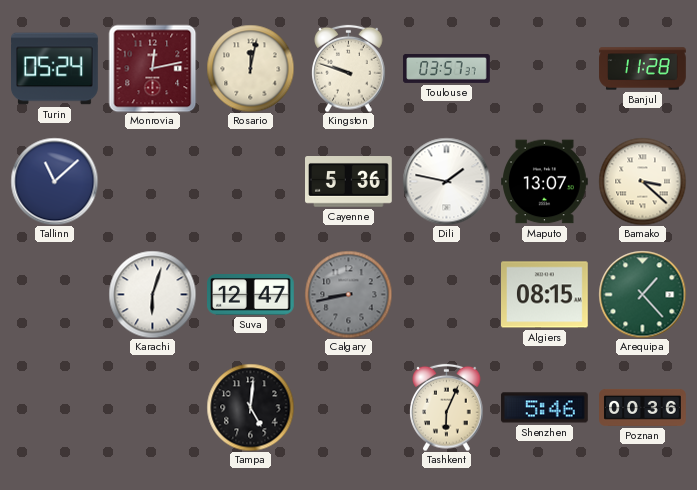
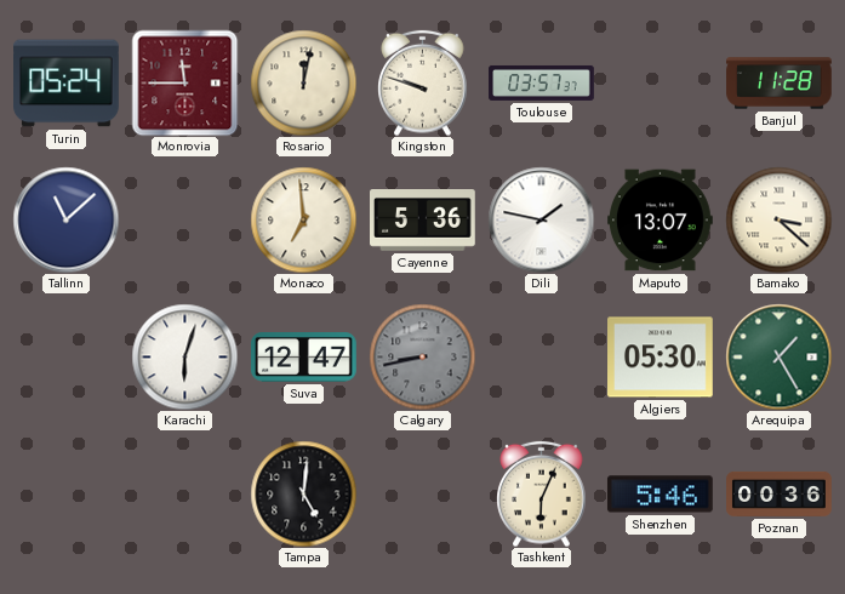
Monrovia: 12:13 -> 11:45 (184, 82)
Monaco: none -> 6:59 (303, 219)
Algiers: 08:15 -> 05:30 (661, 358)
Arequipa: 1:23 -> 1:25 (778, 356)
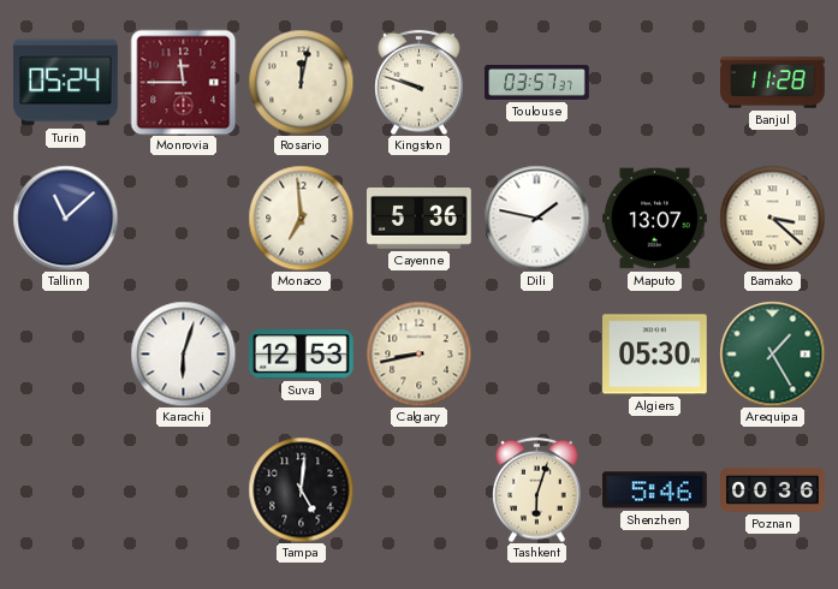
Suva: 12:47 -> 12:53 (302, 355)
Calgary dial: grey -> cream (418, 353)
Tashkent: 6:04 -> 6:03 (537, 489)
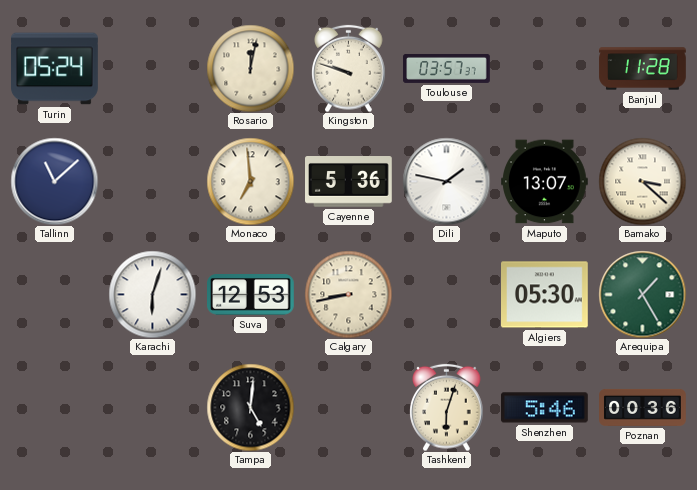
Monrovia: 11:45 -> none (183, 82)
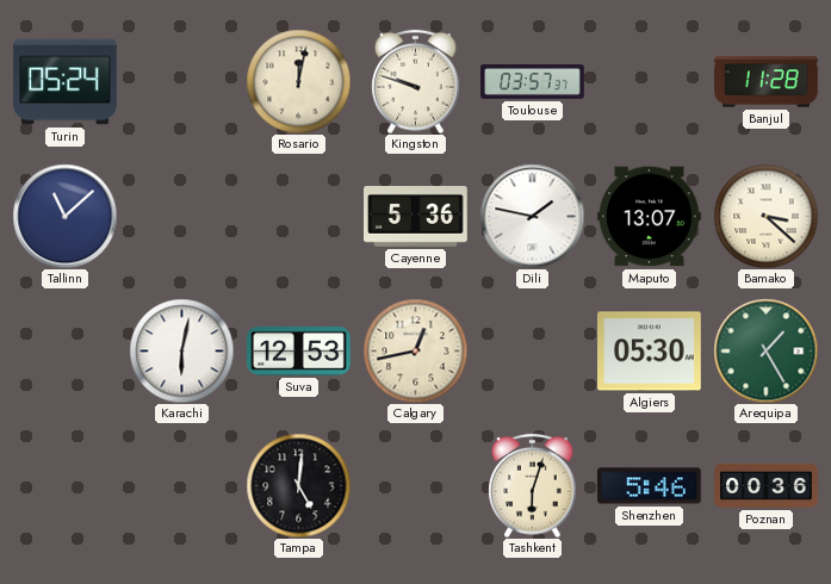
Monaco: 6:59 -> none (250, 181)
Karachi: 6:03 -> 6:02 (181, 350)
Calgary: 8:43 -> 12:43 (415, 350)
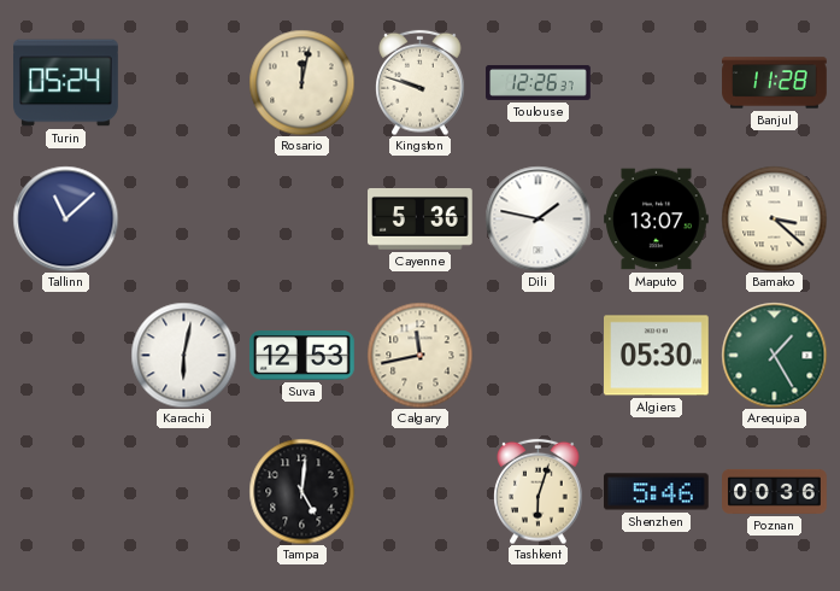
Toulouse: 03:57 -> 12:26 (539, 82)
Calgary: 12:43 -> 11:43 (419, 355)
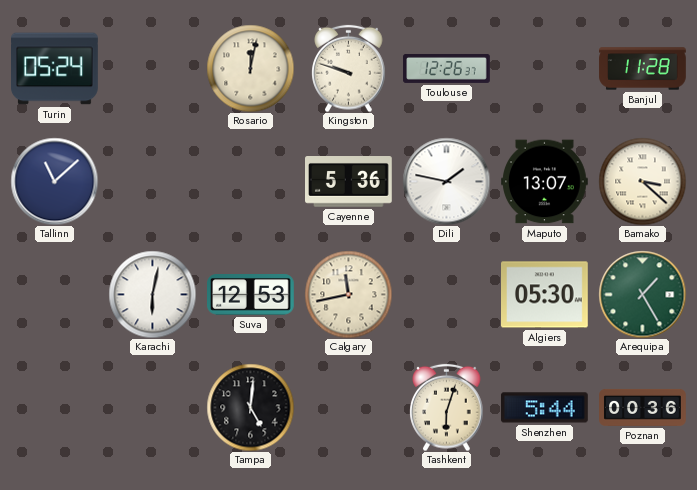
Shenzhen: 5:46 -> 5:44 (544, 408)
